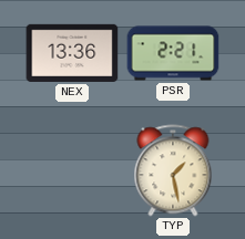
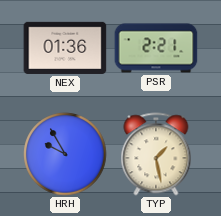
NEX: 13:36 -> 01:36 (65, 48)
HRH: none -> 9:55 (65, 154)
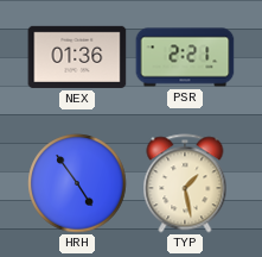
HRH: 9:55 -> 4:54 (77, 183)
